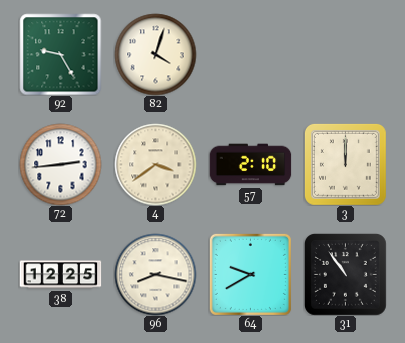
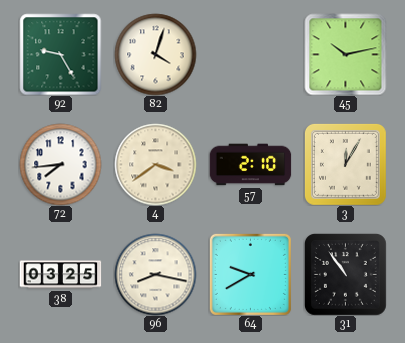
45: none -> 10:13 (345, 54)
72: 2:44 -> 7:44 (60, 164)
3: 12:00 -> 12:05 (345, 164)
38: 12:25 -> 03:25 (60, 275)
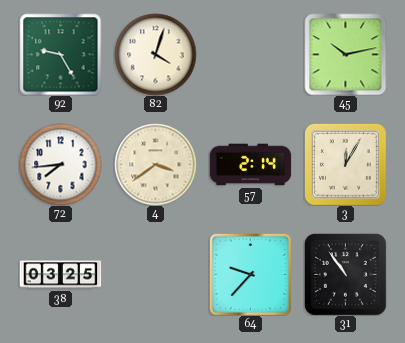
57: 2:10 -> 2:14 (250, 165)
96: 8:17 -> none (155, 274)
64: 9:40 -> 9:37 (250, 274)
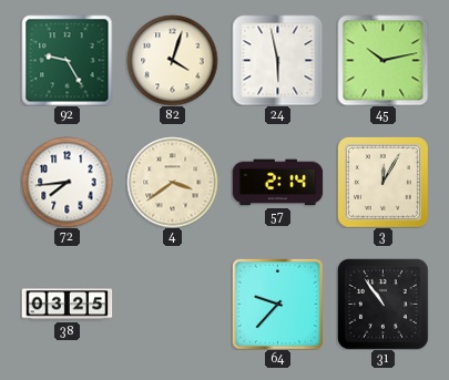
24: none -> 5:58 (277, 60)
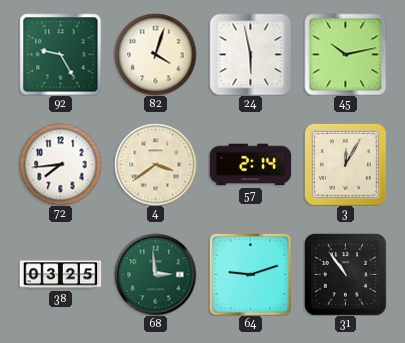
68: none -> 2:59 (155, 274)
64: 9:37 -> 9:12 (250, 274)
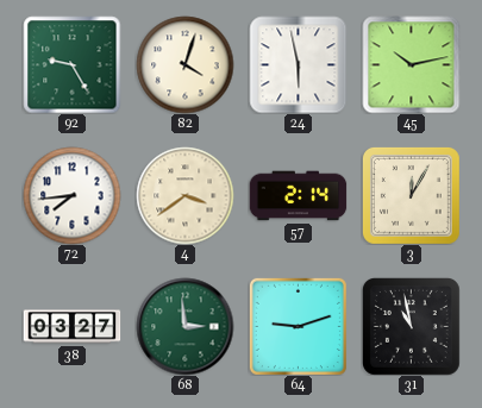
38: 03:25 -> 03:27 (71, 327)
31: 10:54 -> 10:58 (411, 326)
